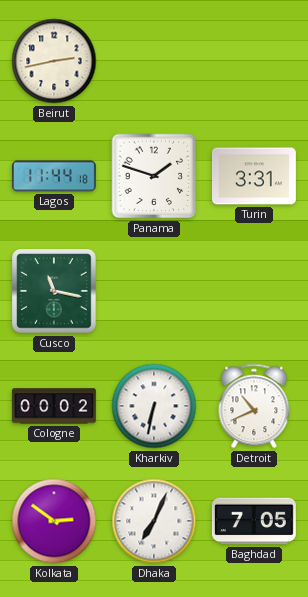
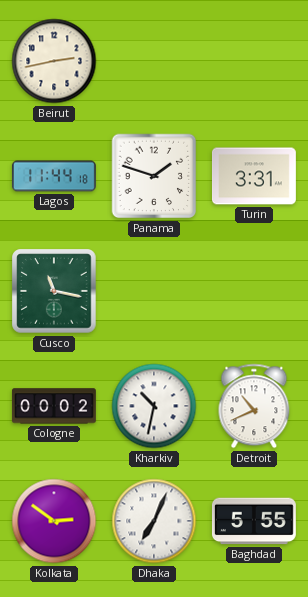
Kharkiv: 6:32 -> 10:32 (154, 406)
Baghdad: 7:05 -> 5:55 (254, 521)
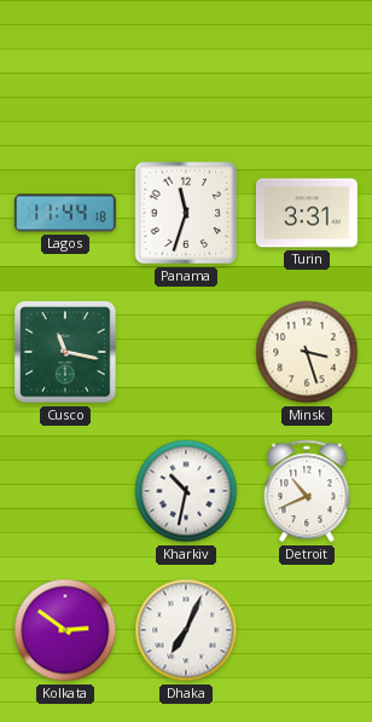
Beirut: 2:43 -> none (54, 61)
Panama: 1:48 -> 11:33 (186, 213)
Minsk: none -> 3:27 (307, 352)
Cologne: 00:02 -> none (54, 406)
Baghdad: 5:55 -> none (254, 521)
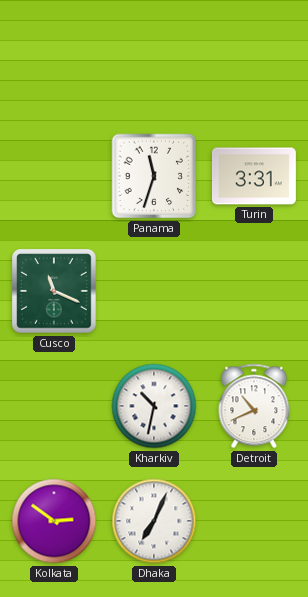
Lagos: 11:44 -> none (65, 213)
Cusco: 11:17 -> 11:19 (54, 291)
Minsk: 3:27 -> none (307, 352)
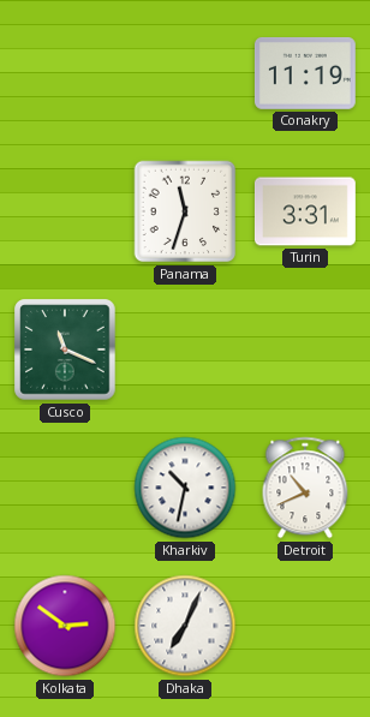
Conakry: none -> 11:19 (305, 73)
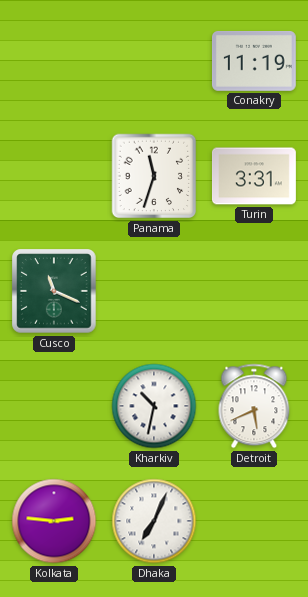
Detroit: 10:41 -> 5:41 (254, 406)
Kolkata: 2:51 -> 2:46 (54, 521)
